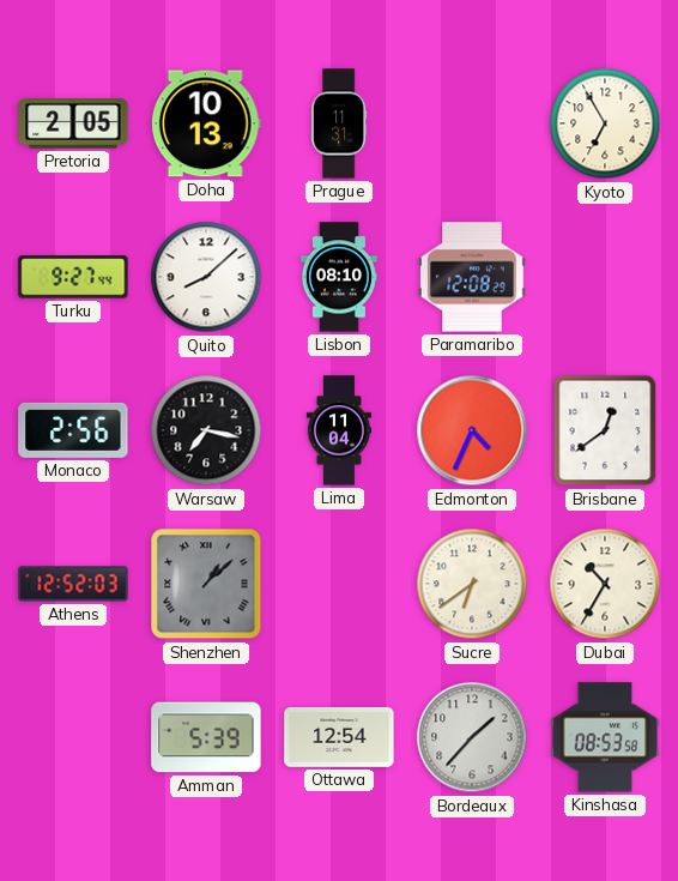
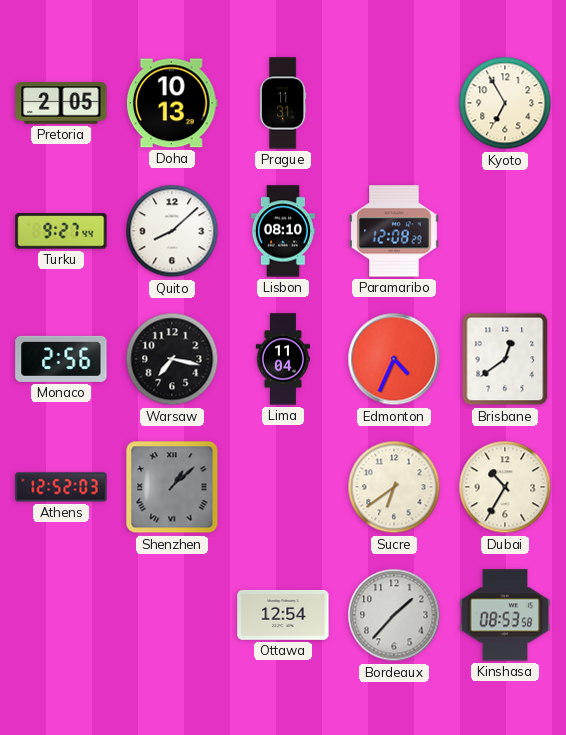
Amman: 5:39 -> none (206, 737)
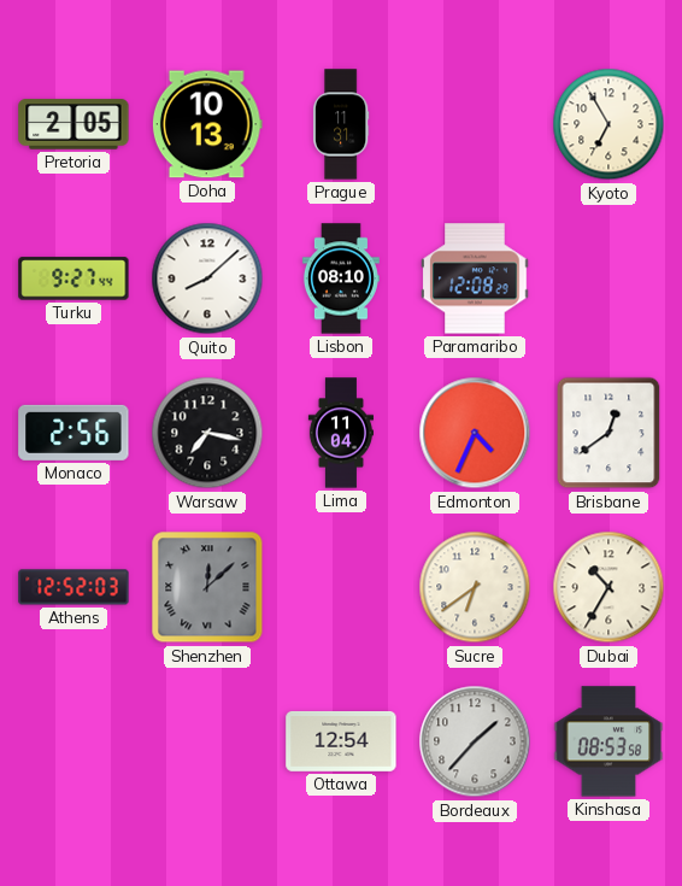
Shenzhen: 1:08 -> 12:08 (207, 587)
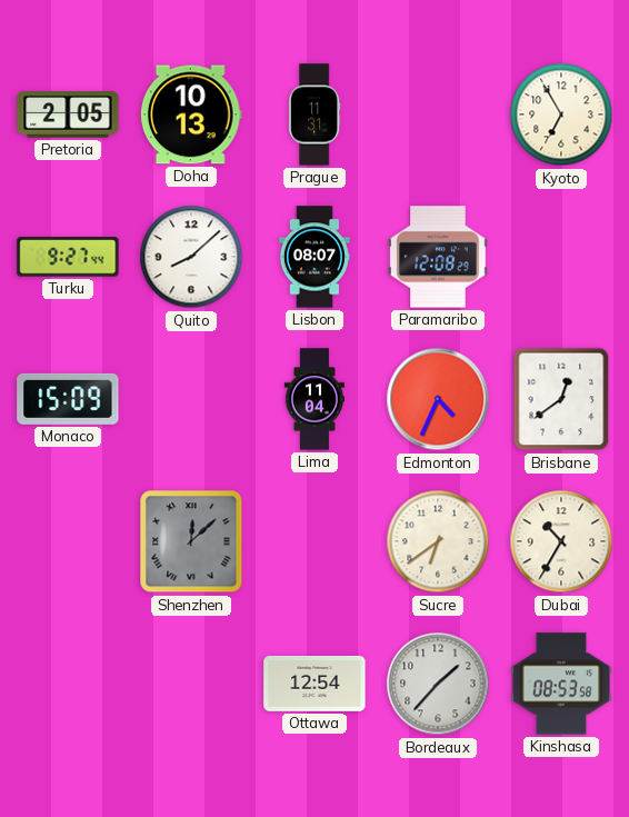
Lisbon: 08:10 -> 08:07 (314, 257)
Monaco: 2:56 -> 15:09 (68, 399)
Warsaw: 7:17 -> none (207, 433)
Athens: 12:52 -> none (74, 587)
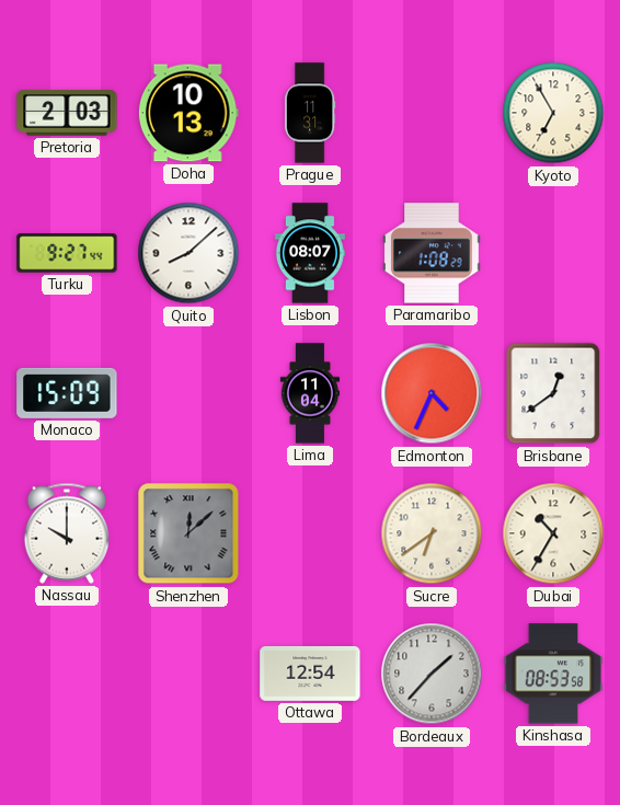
Pretoria: 2:05 -> 2:03 (67, 113)
Paramaribo: 12:08 -> 1:08 (432, 253)
Nassau: none -> 10:00 (67, 533)
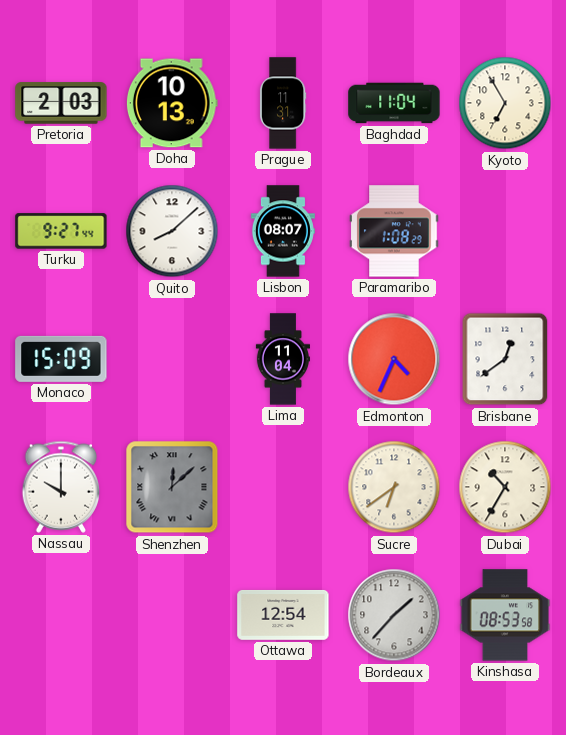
Baghdad: none -> 11:04 (394, 103)
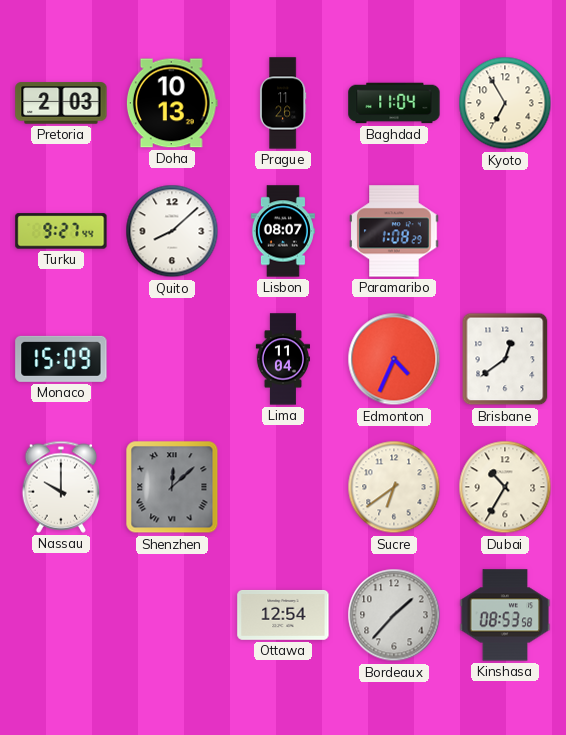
Prague: 11:31 -> 11:26 (283, 103)
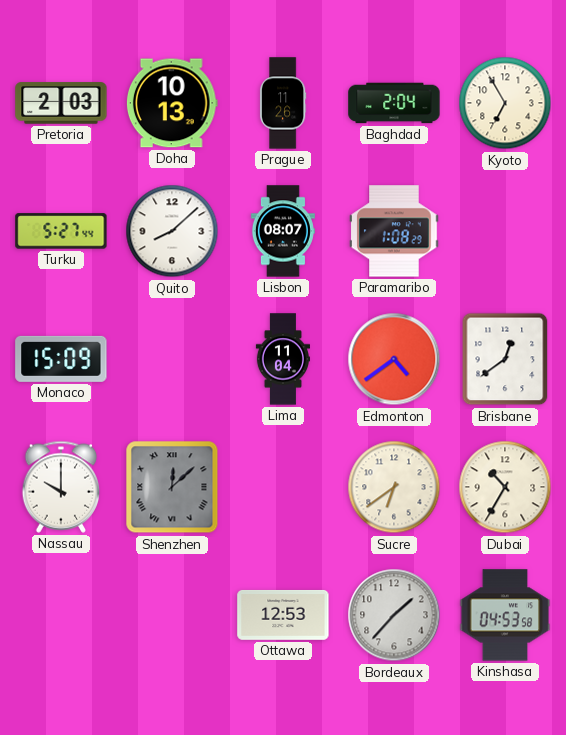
Baghdad: 11:04 -> 2:04 (394, 103)
Turku: 9:27 -> 5:27 (61, 231)
Edmonton: 4:34 -> 4:39 (394, 359)
Ottawa: 12:54 -> 12:53 (283, 615)
Kinshasa: 08:53 -> 04:53 (505, 615)
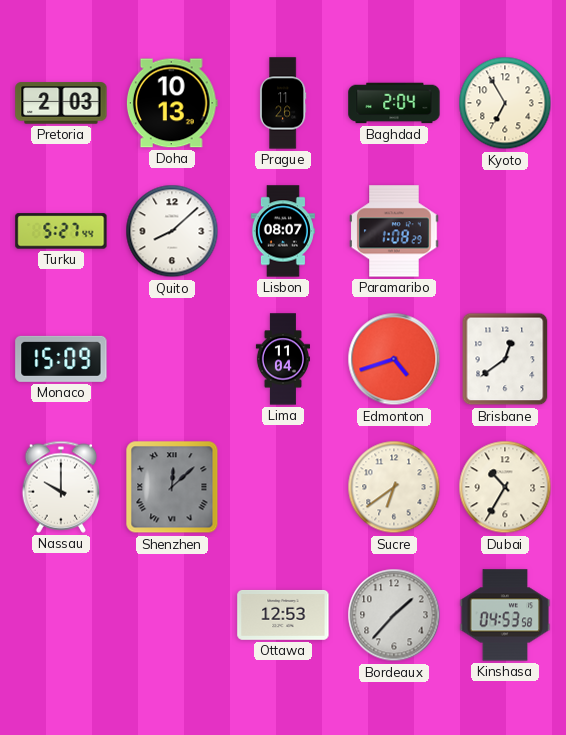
Edmonton: 4:39 -> 4:42 (394, 359)
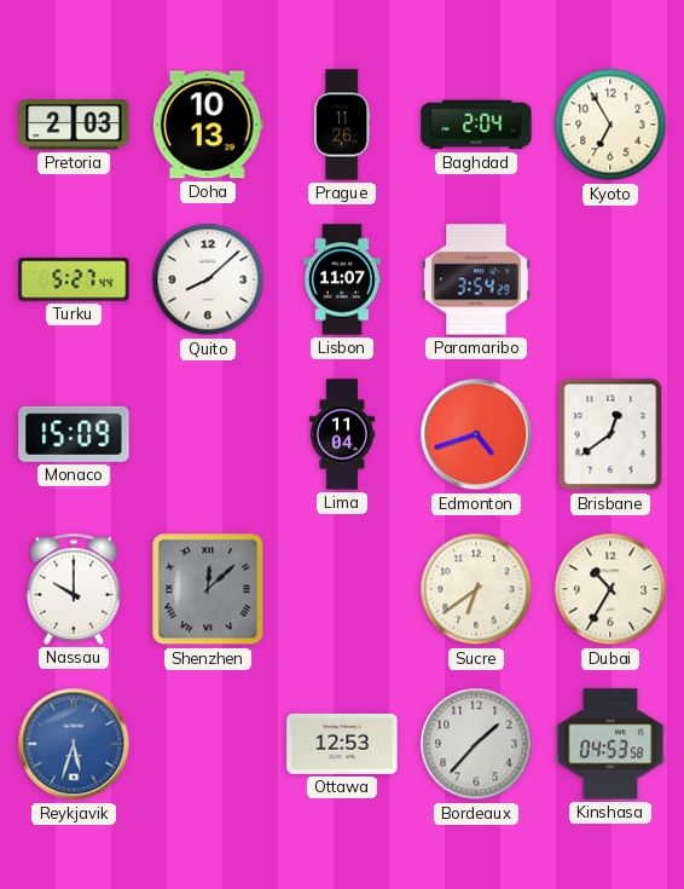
Lisbon: 08:07 -> 11:07 (342, 279)
Paramaribo: 1:08 -> 3:54 (476, 279)
Reykjavik: none -> 5:33 (74, 744)
